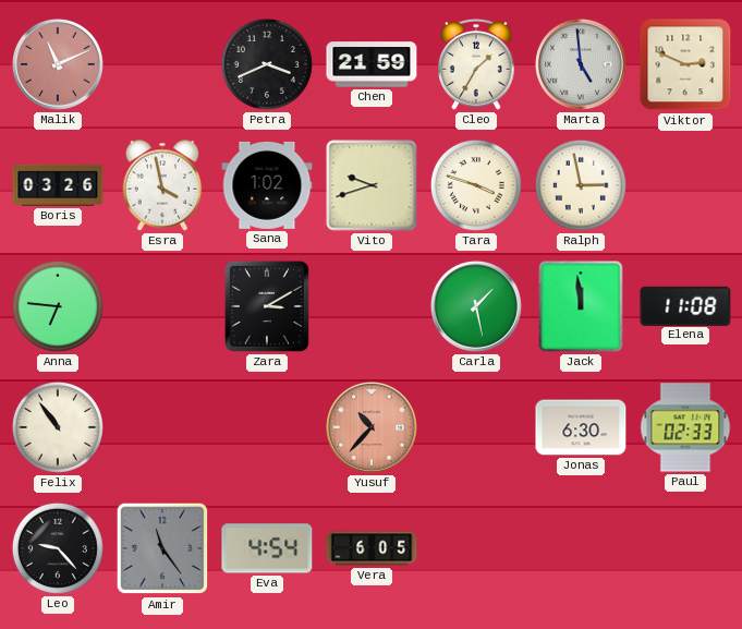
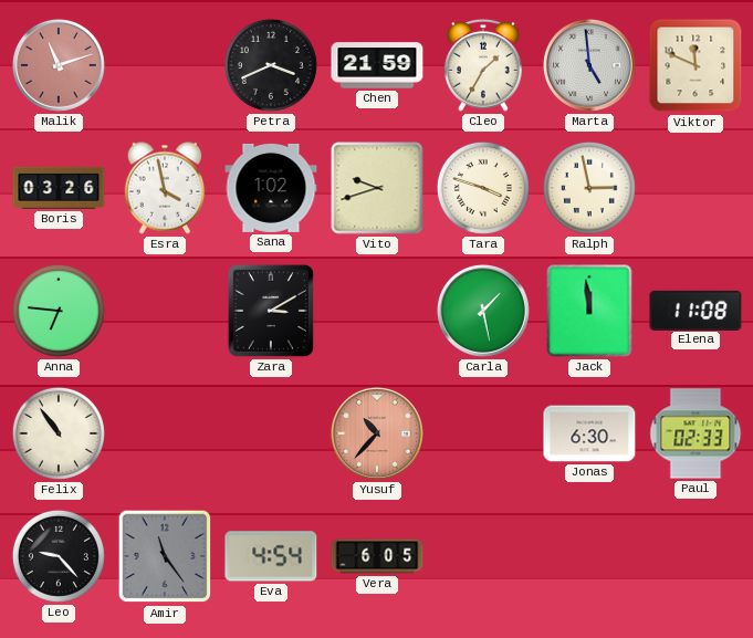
Malik: 11:11 -> 11:12 (59, 65)
Viktor: 2:49 -> 11:49 (696, 65)
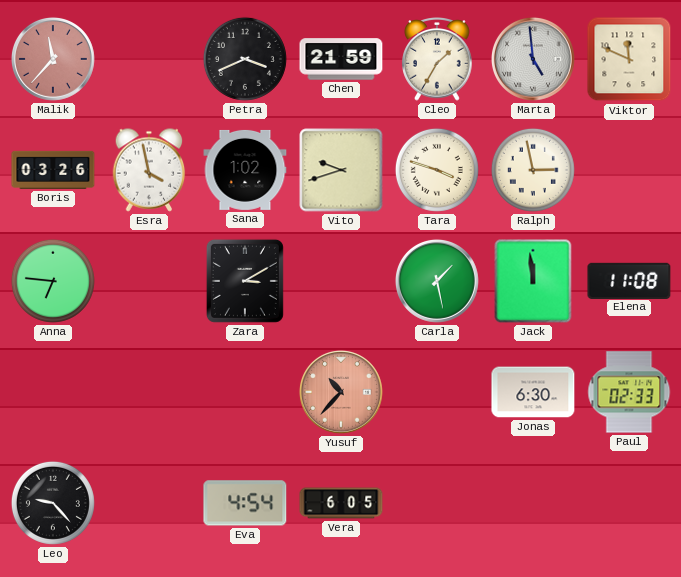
Malik: 11:12 -> 11:37 (53, 59)
Felix: 10:54 -> none (59, 433)
Amir: 11:24 -> none (165, 556)
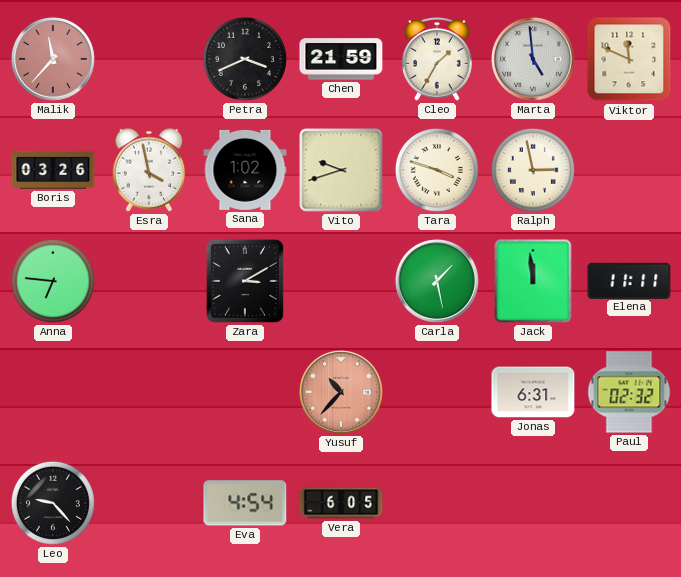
Elena: 11:08 -> 11:11 (629, 280)
Jonas: 6:30 -> 6:31 (533, 392)
Paul: 02:33 -> 02:32 (629, 392)
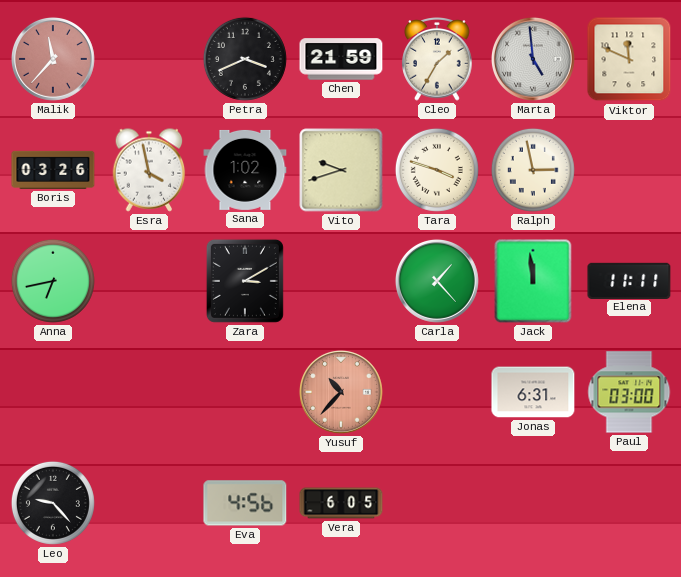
Anna: 6:46 -> 6:43 (53, 281)
Carla: 1:28 -> 1:23 (437, 281)
Paul: 02:32 -> 03:00 (629, 392)
Eva: 4:54 -> 4:56 (245, 503)
